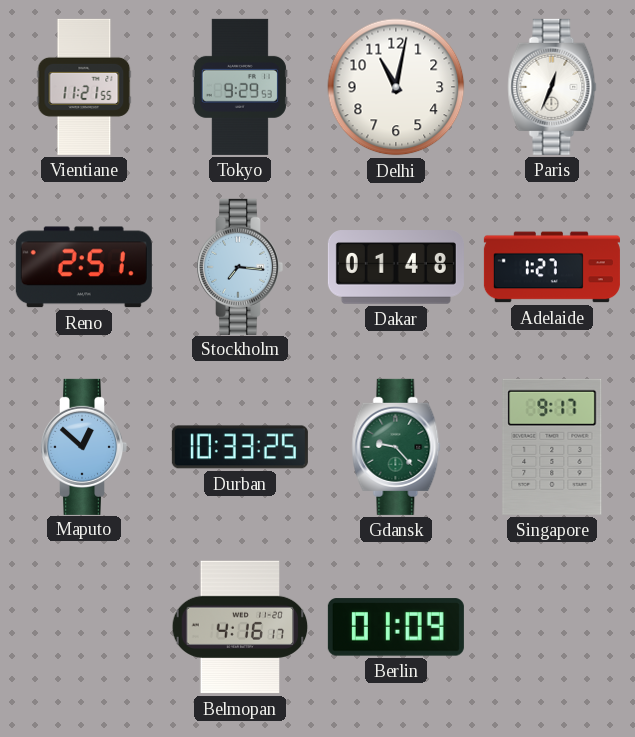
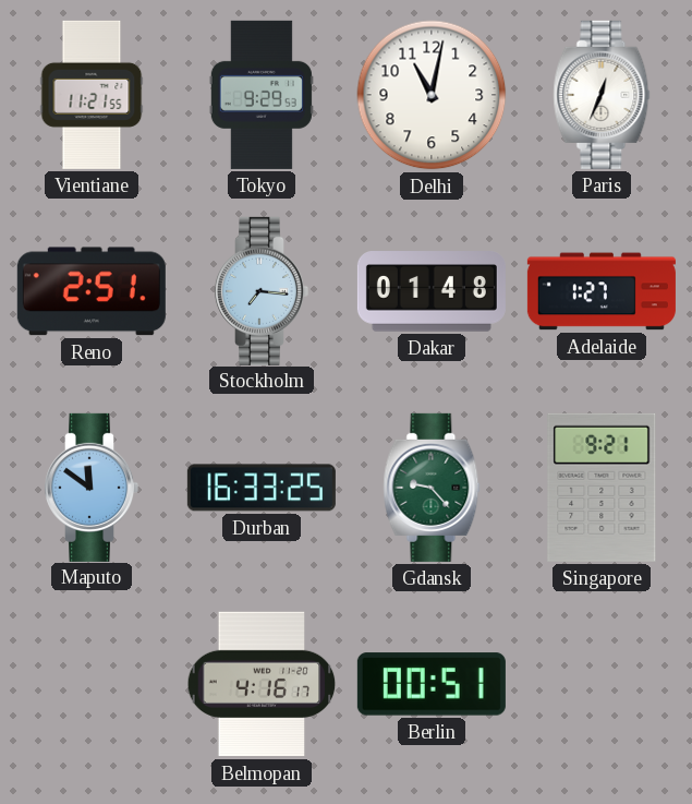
Maputo: 12:52 -> 11:51 (93, 488)
Durban: 10:33 -> 16:33 (262, 488)
Singapore: 9:17 -> 9:21 (602, 488)
Berlin: 01:09 -> 00:51 (432, 684)
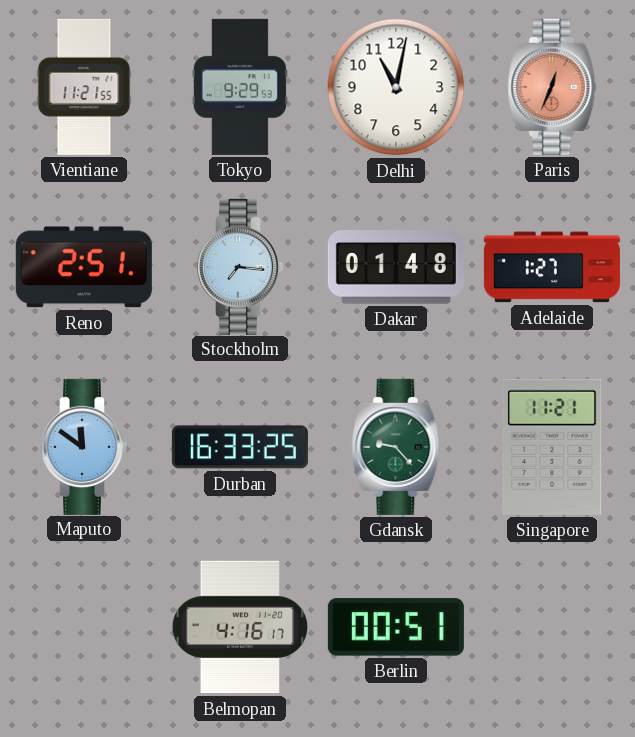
Paris dial: white -> salmon (552, 87)
Singapore: 9:21 -> 11:21 (552, 447)
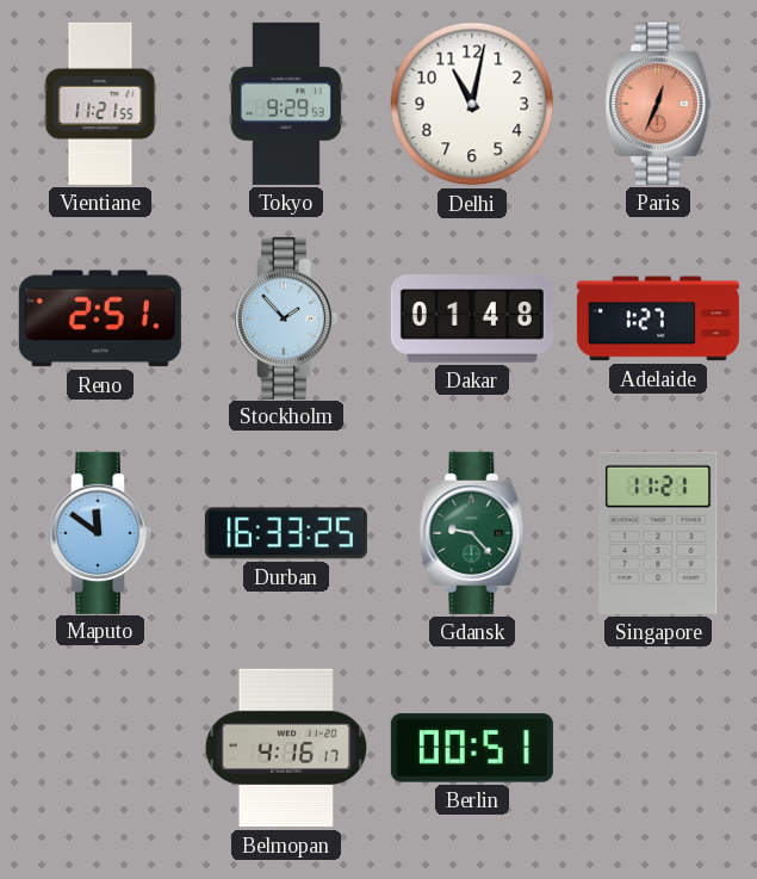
Stockholm: 7:16 -> 1:53 (287, 318)
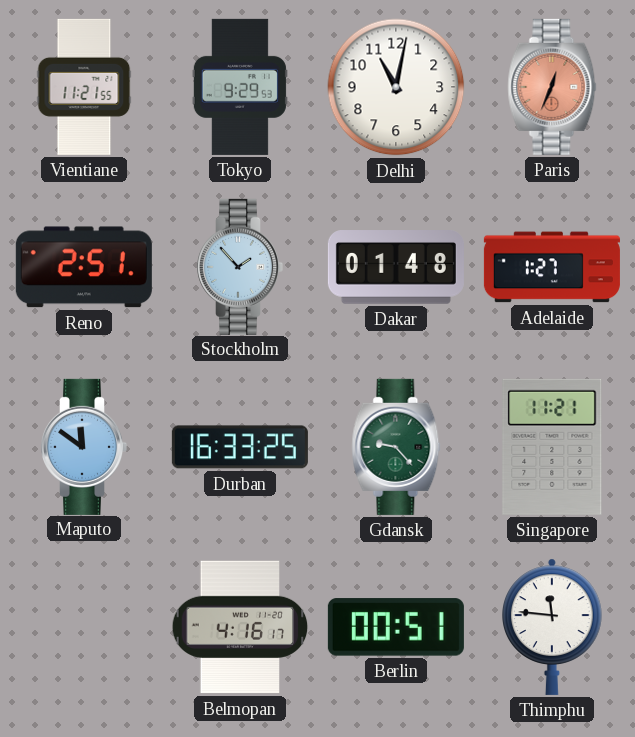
Thimphu: none -> 11:46 (553, 627)
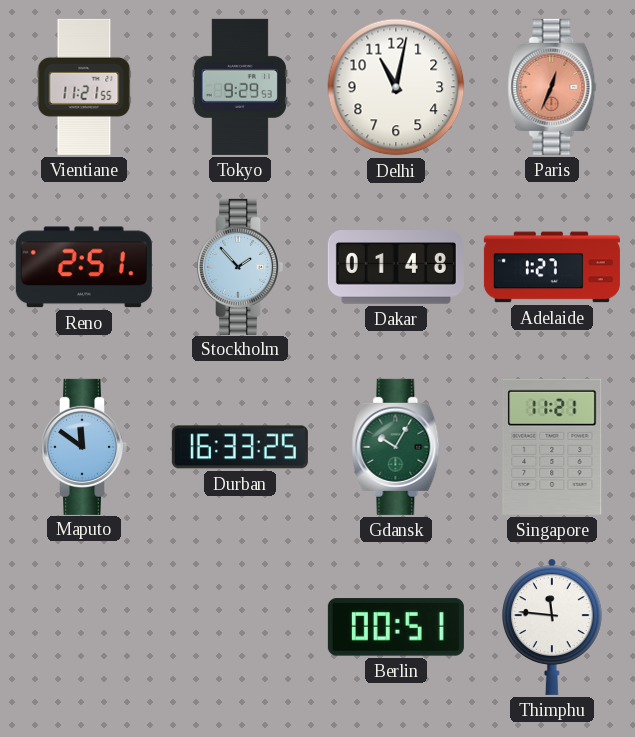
Gdansk: 9:23 -> 10:05 (396, 447)
Belmopan: 4:16 -> none (240, 627)
